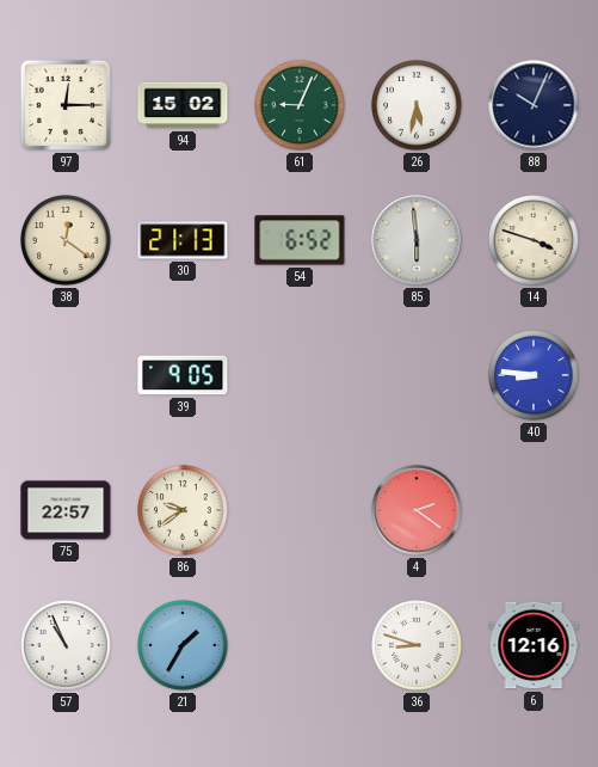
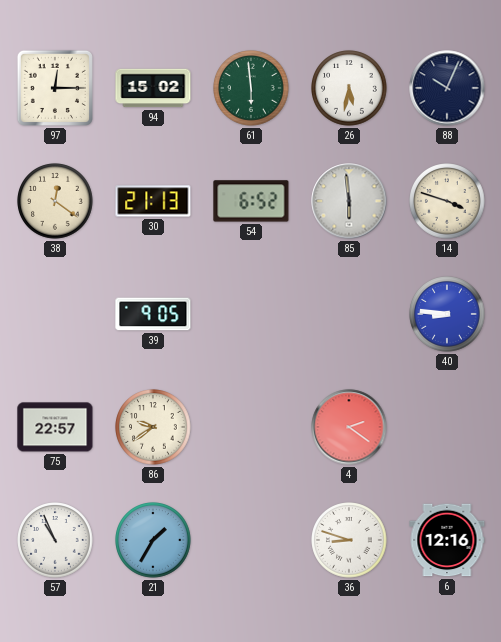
61: 9:04 -> 5:59 (251, 88)
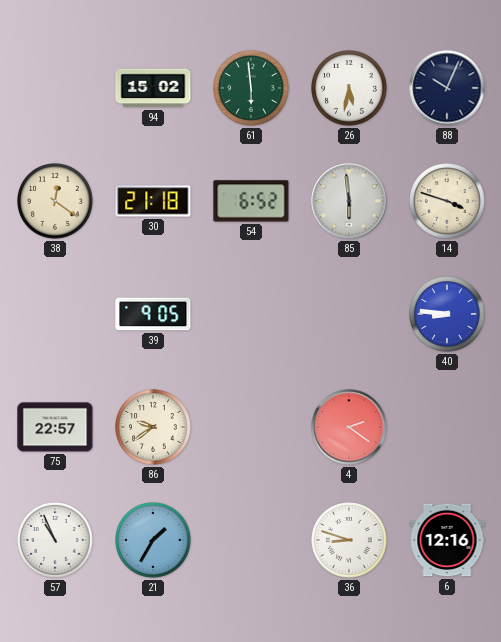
97: 12:15 -> none (55, 88)
30: 21:13 -> 21:18 (153, 201)
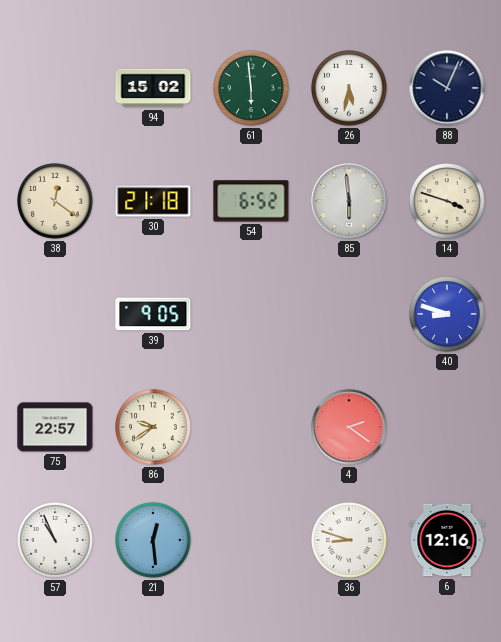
40: 8:46 -> 8:48 (447, 314)
21: 1:35 -> 12:29 (153, 540)
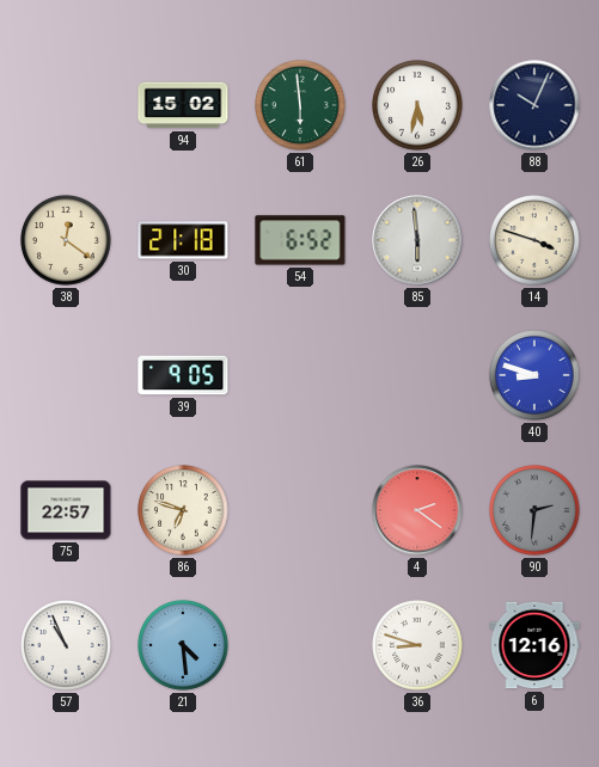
86: 9:39 -> 6:48 (183, 510)
90: none -> 2:31 (534, 510)
21: 12:29 -> 4:29 (183, 645)
